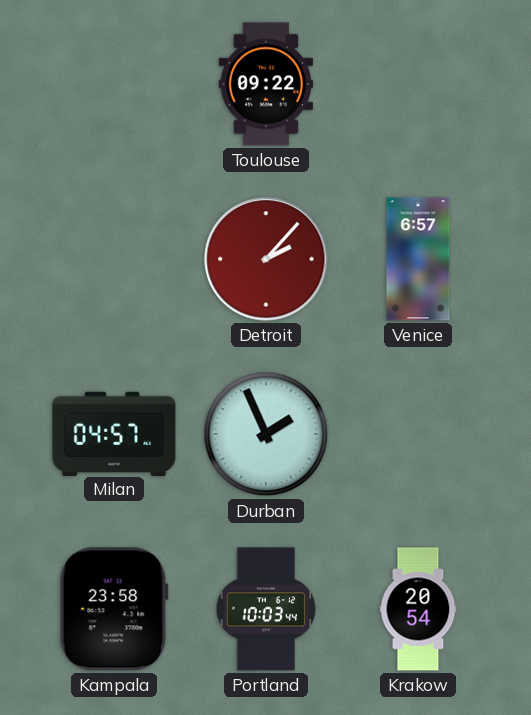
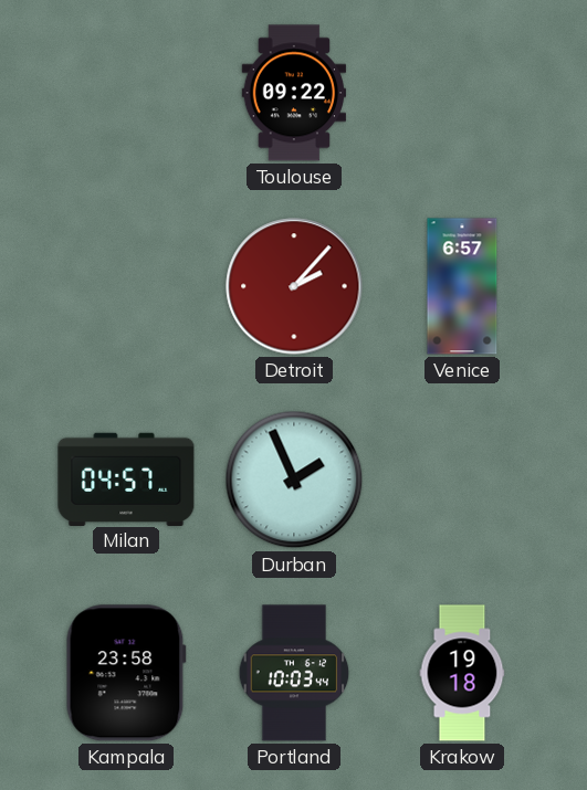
Krakow: 20:54 -> 19:18 (462, 673)
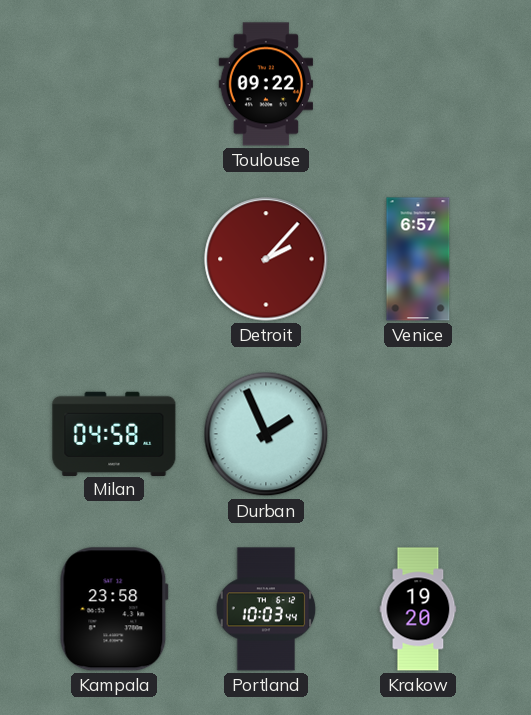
Milan: 04:57 -> 04:58 (114, 433)
Krakow: 19:18 -> 19:20 (418, 609)
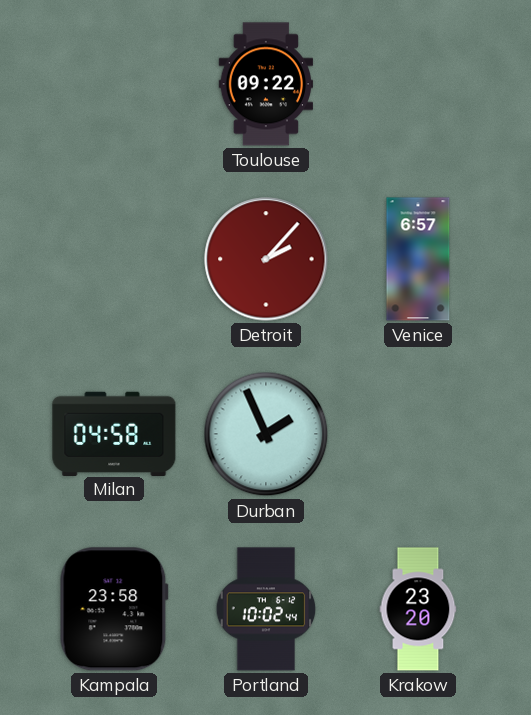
Portland: 10:03 -> 10:02 (266, 609)
Krakow: 19:20 -> 23:20 (418, 609)
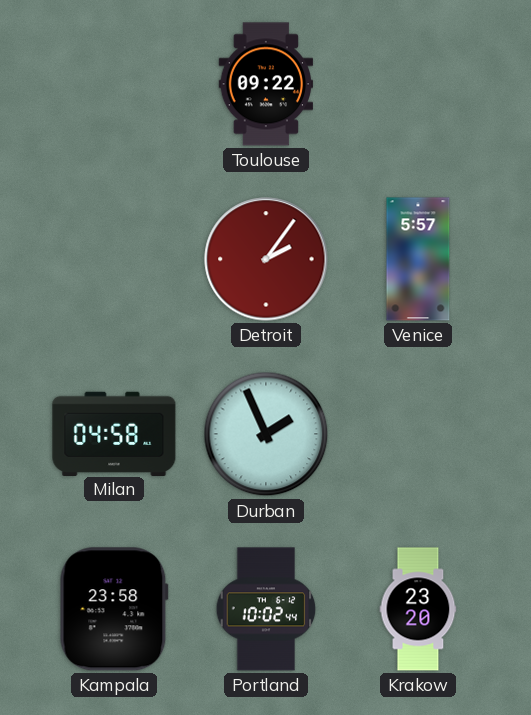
Detroit: 2:07 -> 2:06 (266, 259)
Venice: 6:57 -> 5:57 (418, 259)
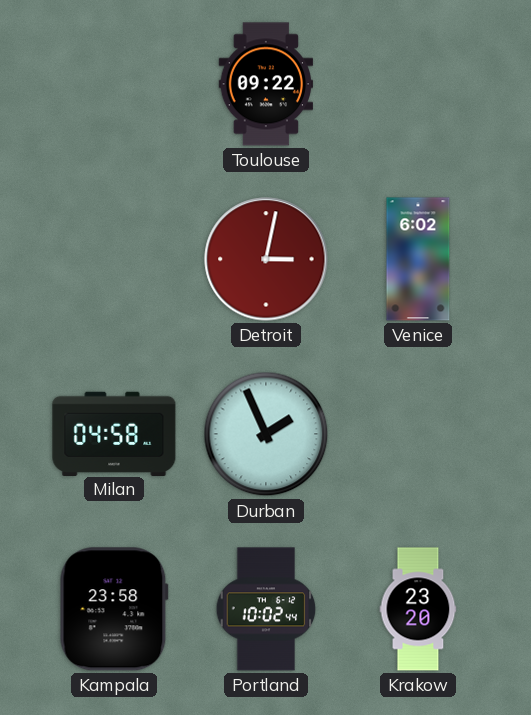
Detroit: 2:06 -> 3:02 (266, 259)
Venice: 5:57 -> 6:02 (418, 259)
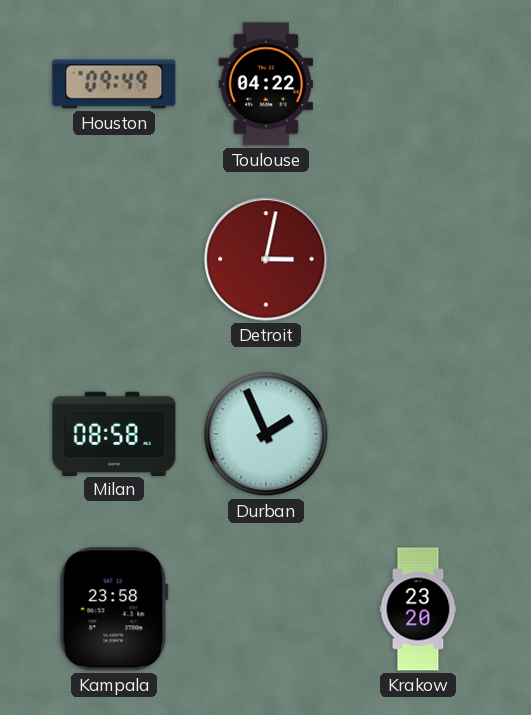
Houston: none -> 09:49 (114, 84)
Toulouse: 09:22 -> 04:22 (266, 84)
Venice: 6:02 -> none (418, 259)
Milan: 04:58 -> 08:58 (114, 433)
Portland: 10:02 -> none (266, 609)
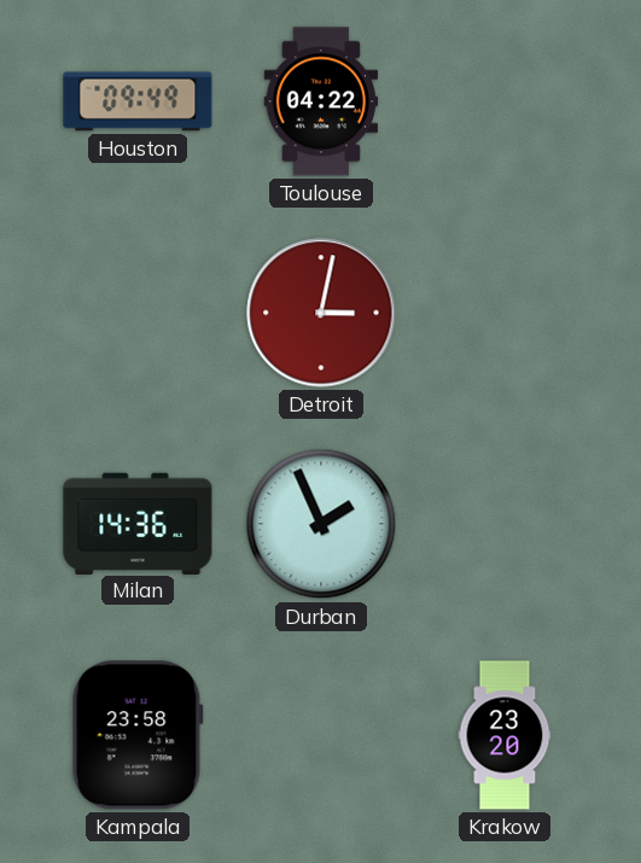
Milan: 08:58 -> 14:36 (138, 523)
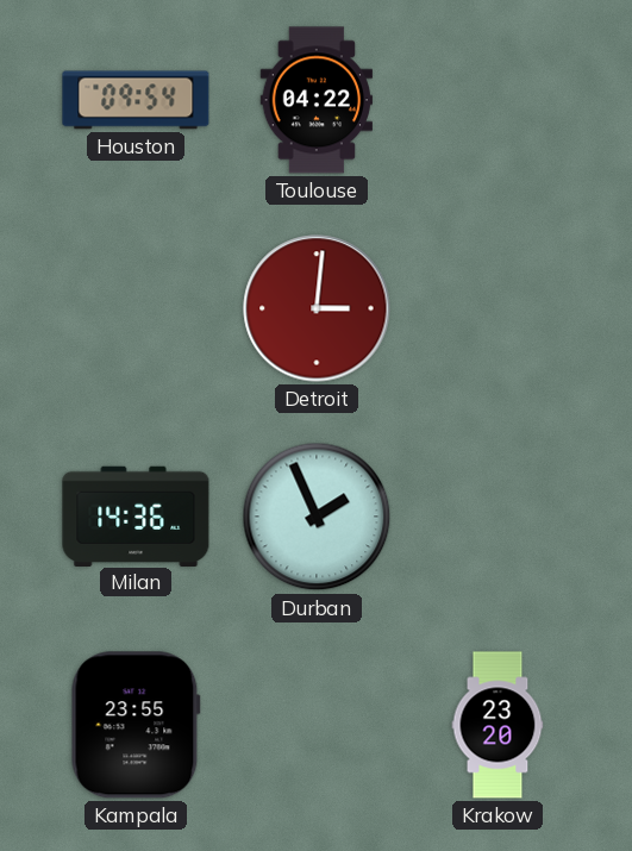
Houston: 09:49 -> 09:54 (136, 100)
Detroit: 3:02 -> 3:01 (317, 308)
Kampala: 23:58 -> 23:55 (136, 725)
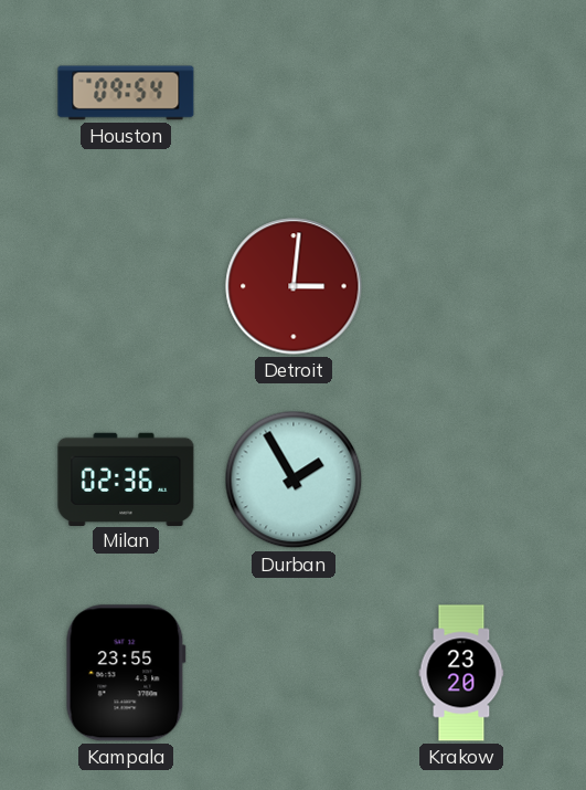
Toulouse: 04:22 -> none (317, 100)
Milan: 14:36 -> 02:36 (126, 478)
Durban: 1:56 -> 1:55 (294, 480)
